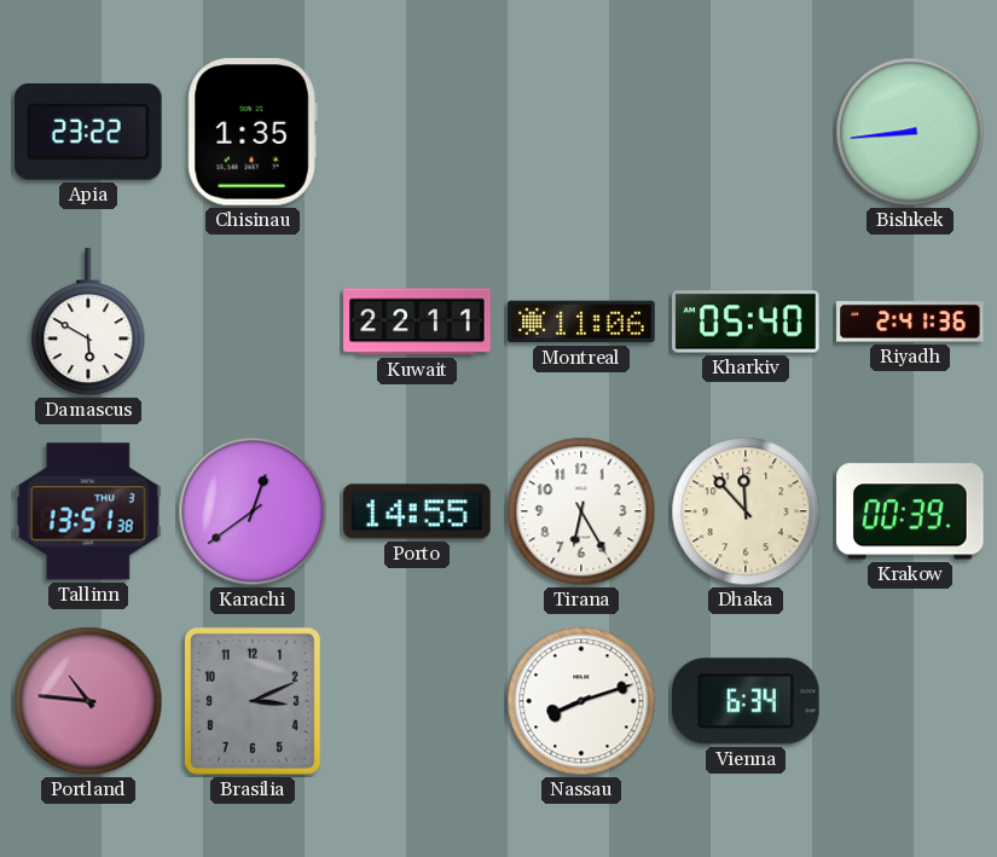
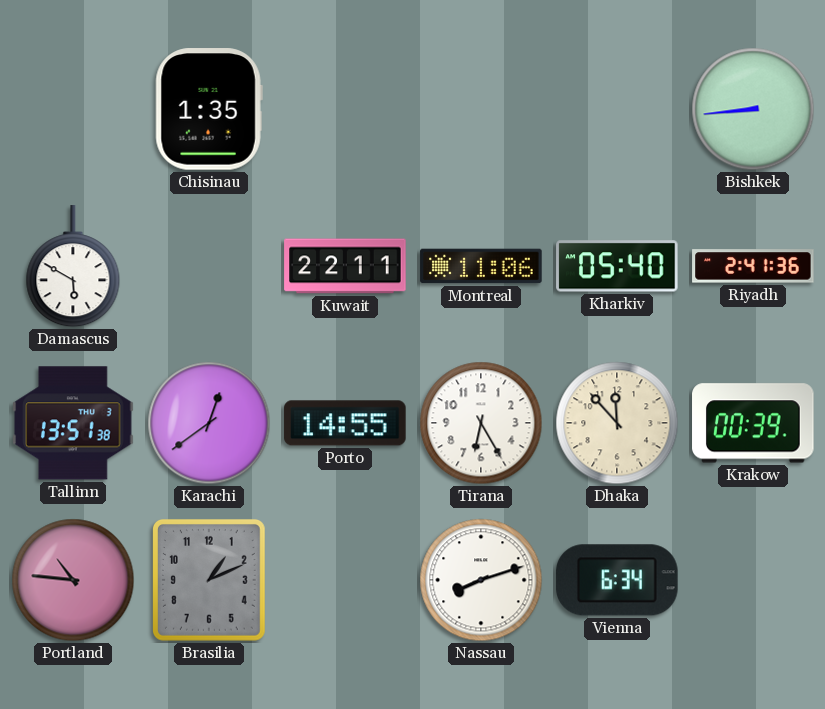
Apia: 23:22 -> none (89, 132)
Brasilia: 3:11 -> 1:11 (209, 581)
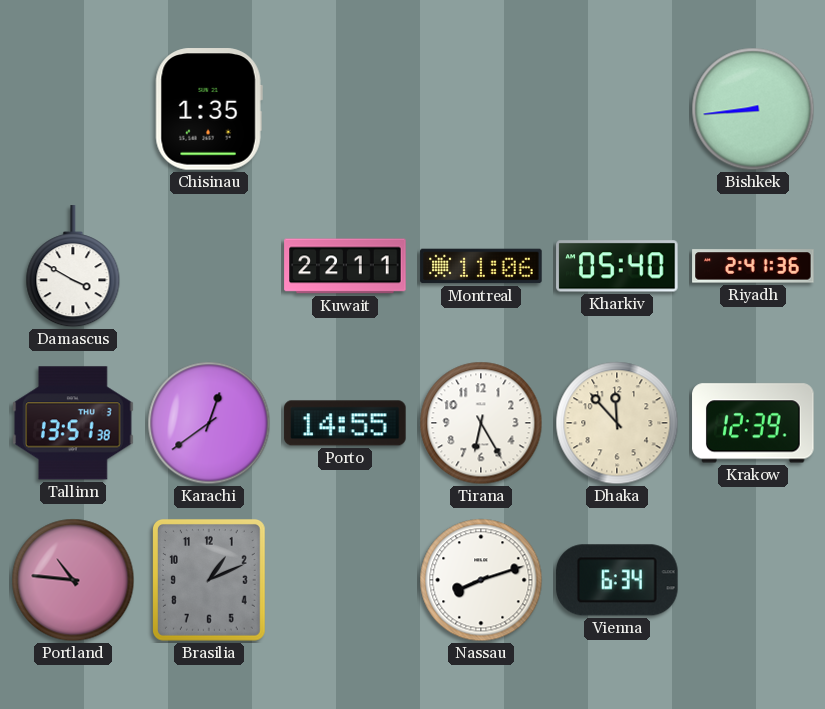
Damascus: 5:50 -> 3:50 (73, 267)
Krakow: 00:39 -> 12:39 (753, 423)
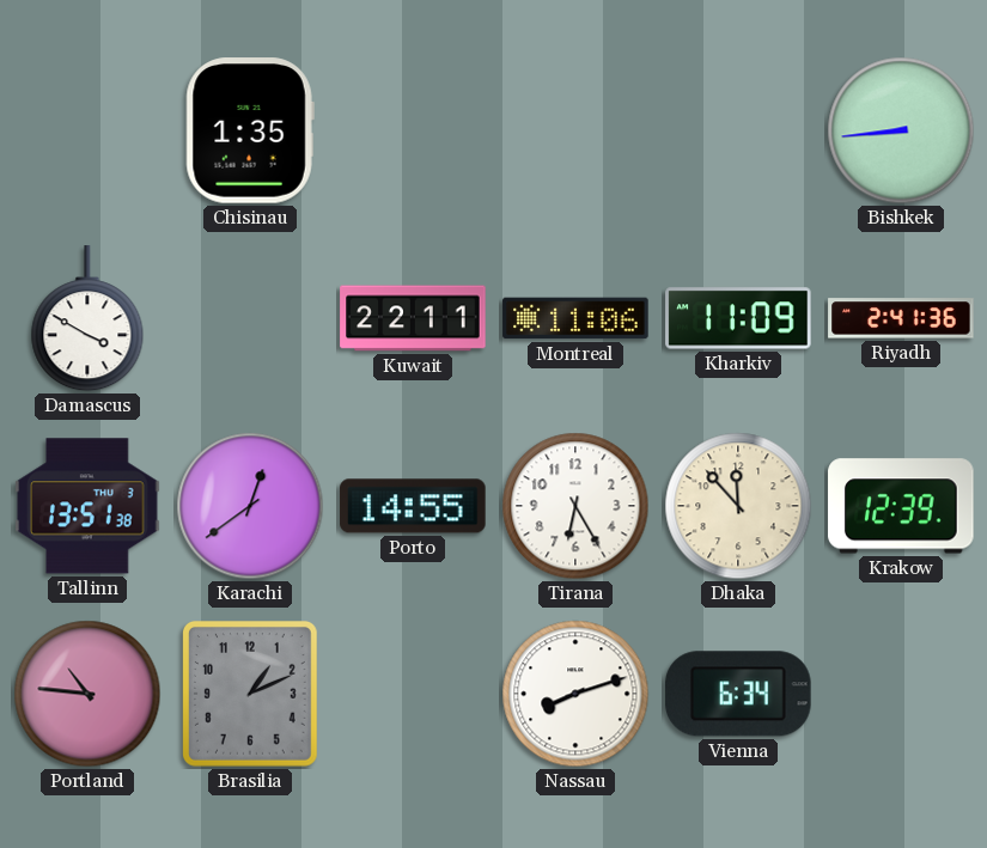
Kharkiv: 05:40 -> 11:09 (738, 318)
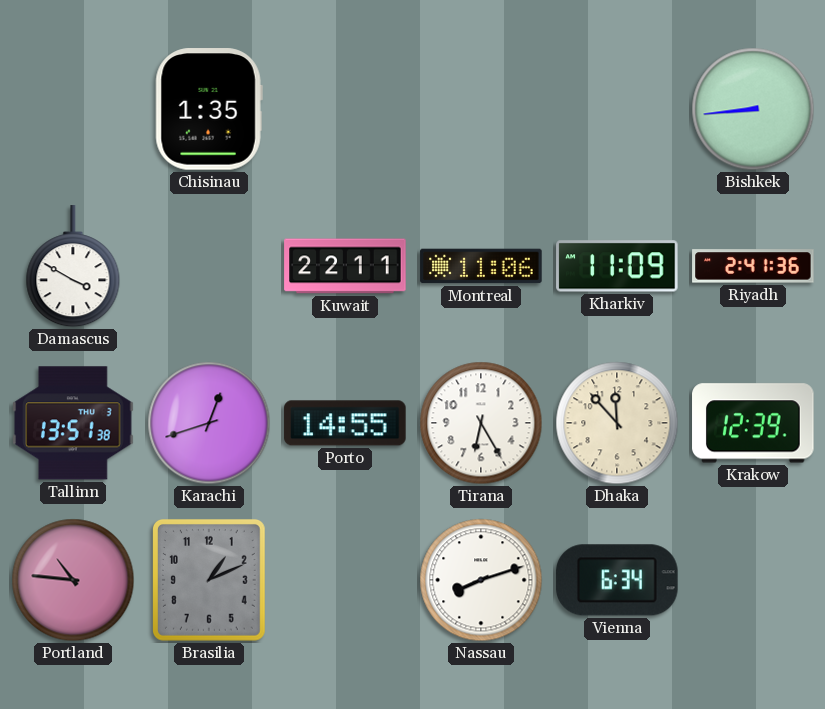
Karachi: 12:39 -> 12:42 (209, 423)
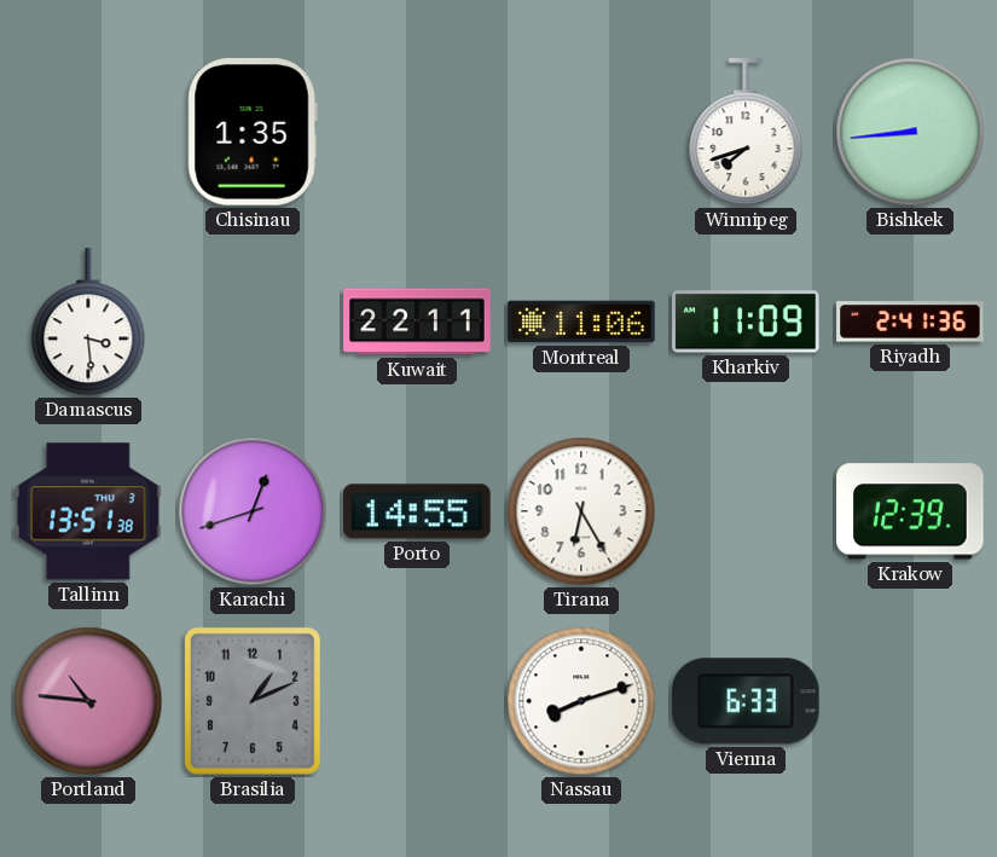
Winnipeg: none -> 7:42 (746, 133)
Damascus: 3:50 -> 3:29 (88, 323)
Dhaka: 11:53 -> none (617, 423)
Vienna: 6:34 -> 6:33 (746, 701)
